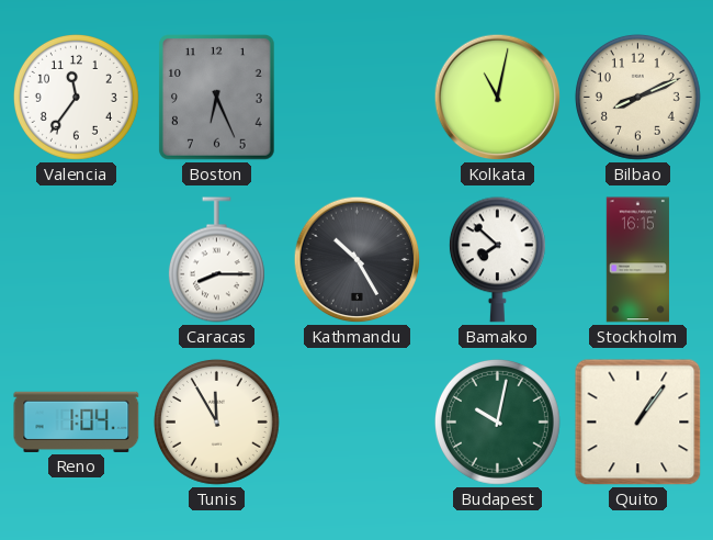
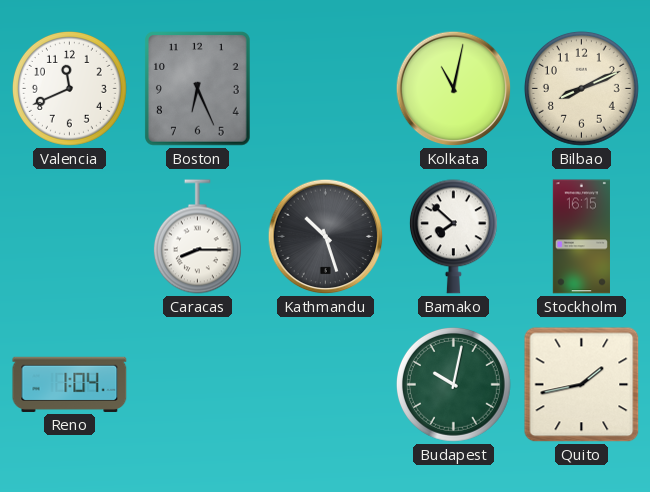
Valencia: 11:36 -> 11:41 (69, 88)
Kathmandu: 10:25 -> 10:27 (326, 237)
Tunis: 11:55 -> none (216, 421)
Quito: 1:06 -> 1:43 (582, 385)
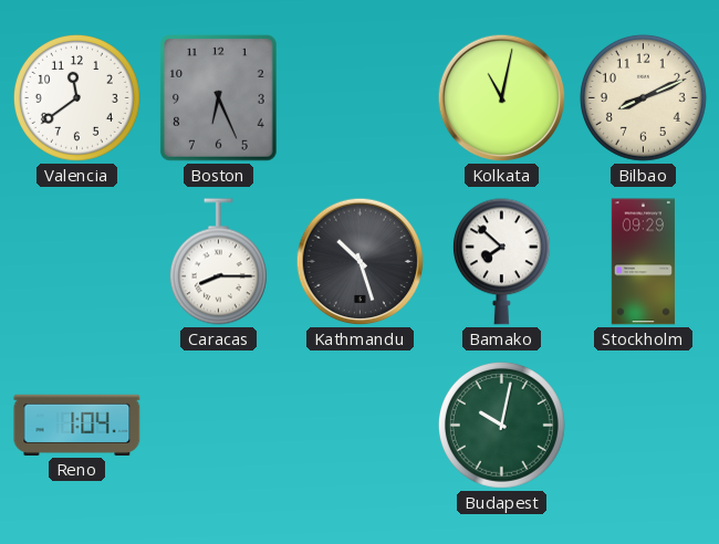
Valencia: 11:41 -> 11:39 (76, 97)
Stockholm: 16:15 -> 09:29 (643, 262)
Quito: 1:43 -> none (582, 385)
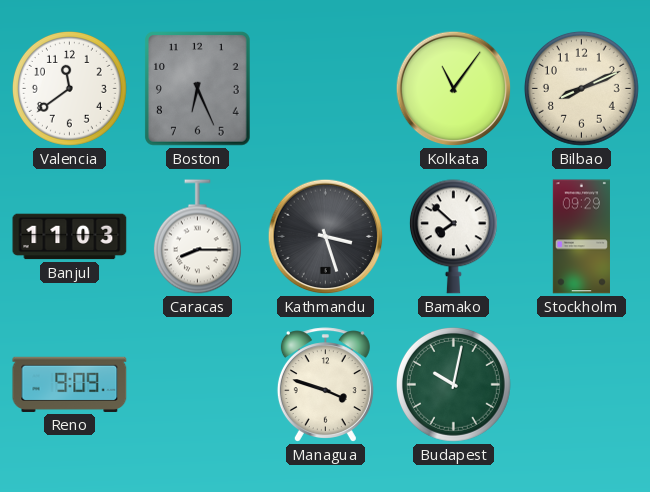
Kolkata: 11:02 -> 11:06 (454, 89)
Banjul: none -> 11:03 (70, 237)
Kathmandu: 10:27 -> 3:27 (326, 237)
Reno: 1:04 -> 9:09 (70, 384)
Managua: none -> 3:48 (325, 385)
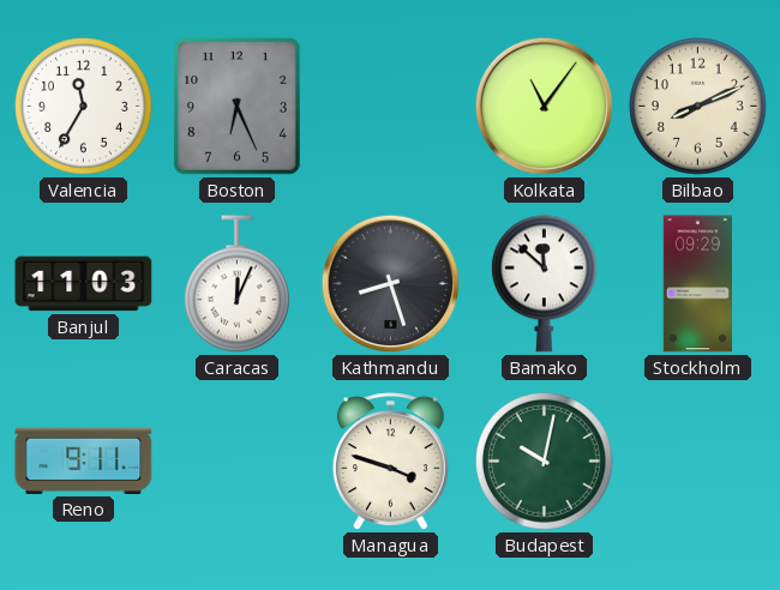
Valencia: 11:39 -> 11:35 (83, 106)
Caracas: 8:15 -> 12:04 (236, 284)
Kathmandu: 3:27 -> 8:27 (391, 284)
Bamako: 7:52 -> 11:52 (544, 284)
Reno: 9:09 -> 9:11 (84, 460)
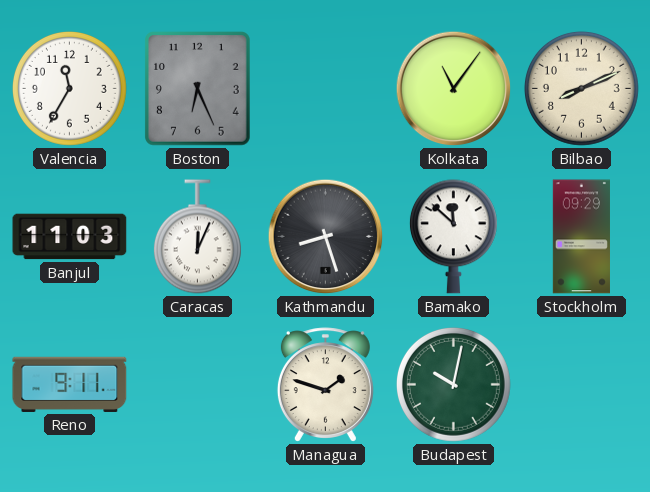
Managua: 3:48 -> 1:48 (325, 385)
